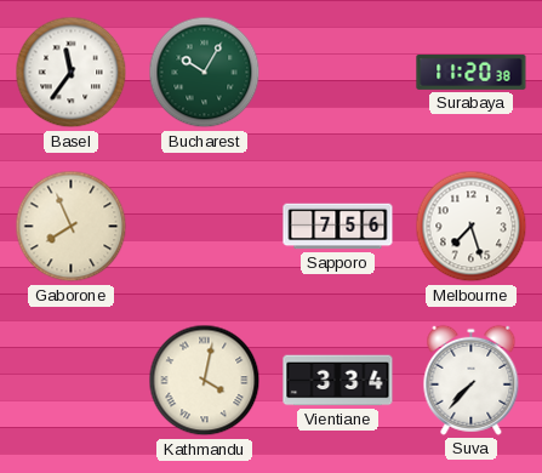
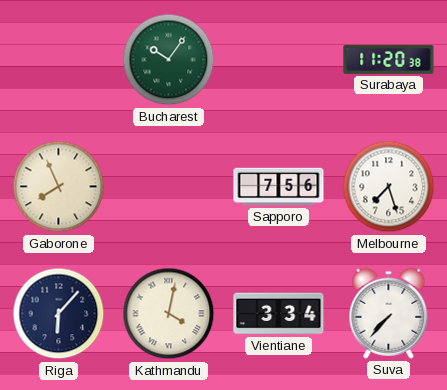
Basel: 11:36 -> none (72, 73)
Bucharest: 10:05 -> 10:06 (169, 60)
Riga: none -> 6:07 (59, 314)
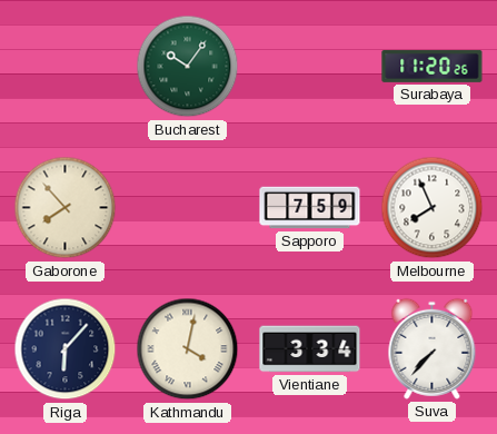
Surabaya: 11:20:38 -> 11:20:26 (433, 66)
Gaborone: 7:56 -> 7:53 (66, 208)
Sapporo: 7:56 -> 7:59 (310, 208)
Melbourne: 7:27 -> 7:56 (433, 208)
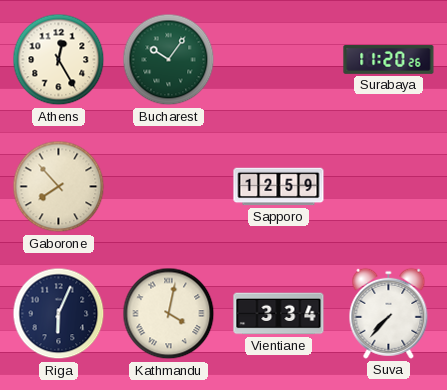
Athens: none -> 12:25 (59, 60)
Sapporo: 7:59 -> 12:59 (279, 187)
Melbourne: 7:56 -> none (433, 208)
Riga: 6:07 -> 6:04 (59, 314)
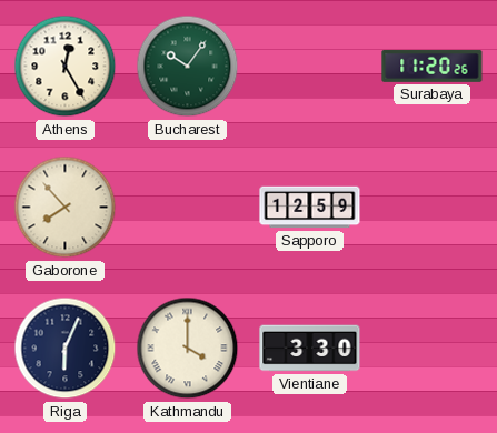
Kathmandu: 4:02 -> 4:00 (188, 349)
Vientiane: 3:34 -> 3:30 (310, 349)
Suva: 7:37 -> none (389, 313)
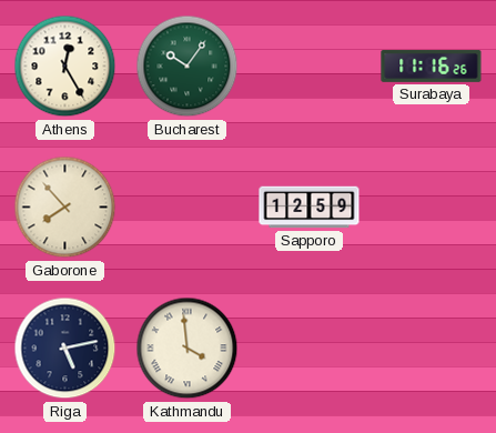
Surabaya: 11:20 -> 11:16 (432, 66)
Riga: 6:04 -> 5:13 (65, 349)
Kathmandu: 4:00 -> 3:59 (188, 349)
Vientiane: 3:30 -> none (310, 349)
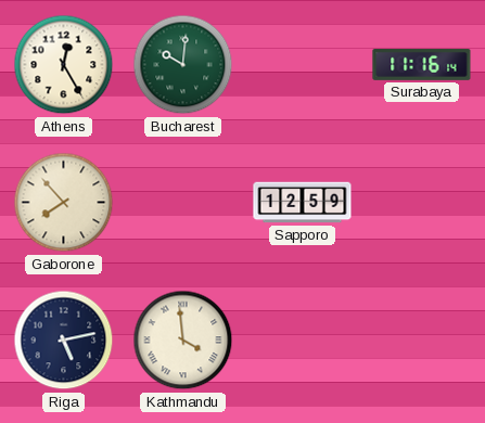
Bucharest: 10:06 -> 10:01 (183, 65)
Surabaya: 11:16:26 -> 11:16:14 (422, 64)
